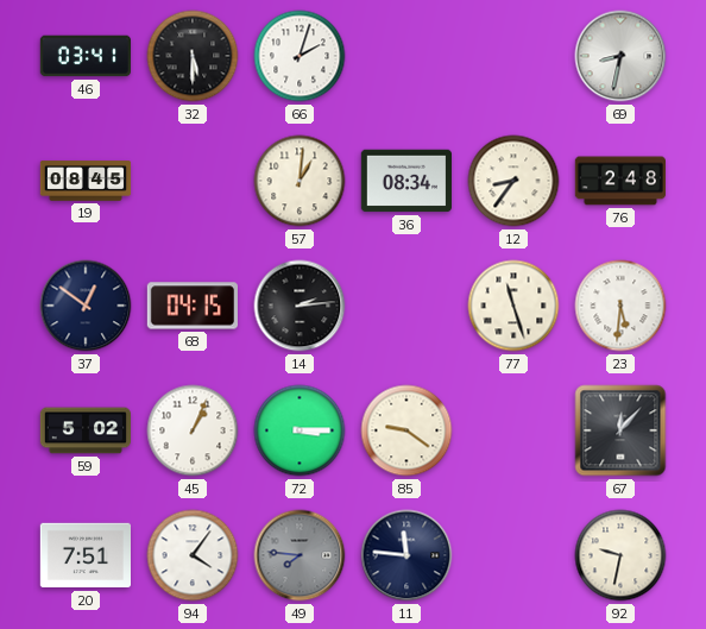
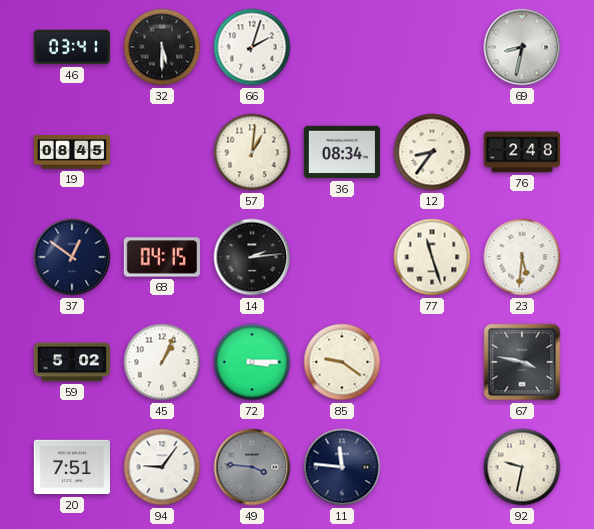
67: 12:07 -> 3:47 (522, 362)
94: 4:06 -> 9:06 (162, 467)
49: 7:46 -> 3:46 (252, 467)
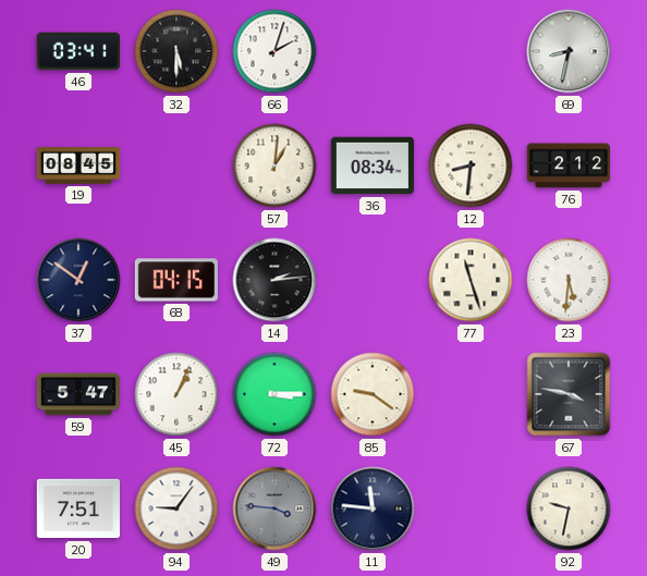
12: 8:36 -> 8:31 (471, 166)
76: 2:48 -> 2:12 (567, 166)
59: 5:02 -> 5:47 (78, 394)
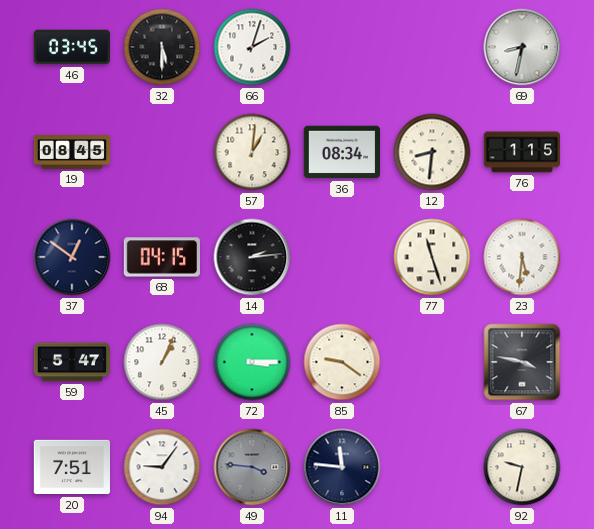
46: 03:41 -> 03:45 (71, 47)
76: 2:12 -> 1:15 (521, 152)
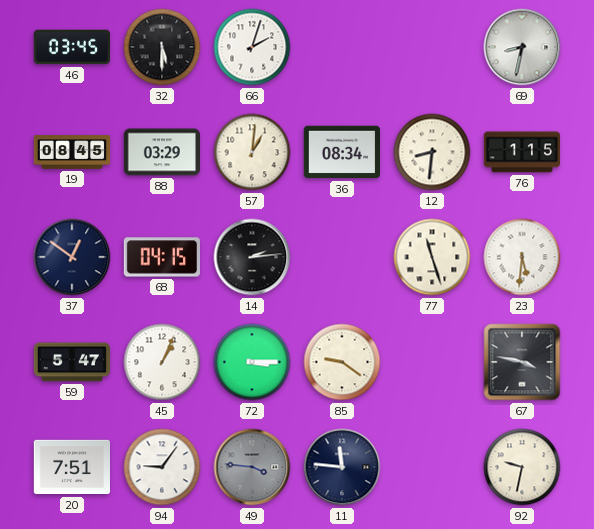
88: none -> 03:29 (161, 152)
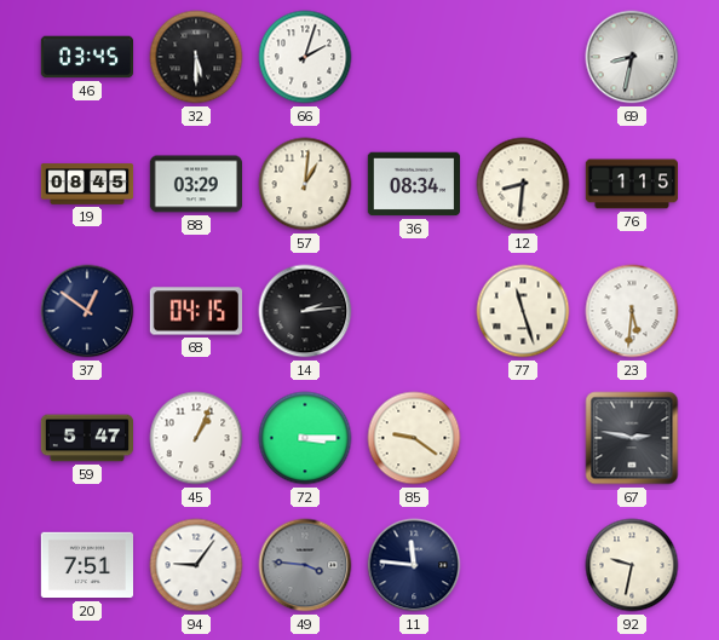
67: 3:47 -> 2:47 (632, 438)
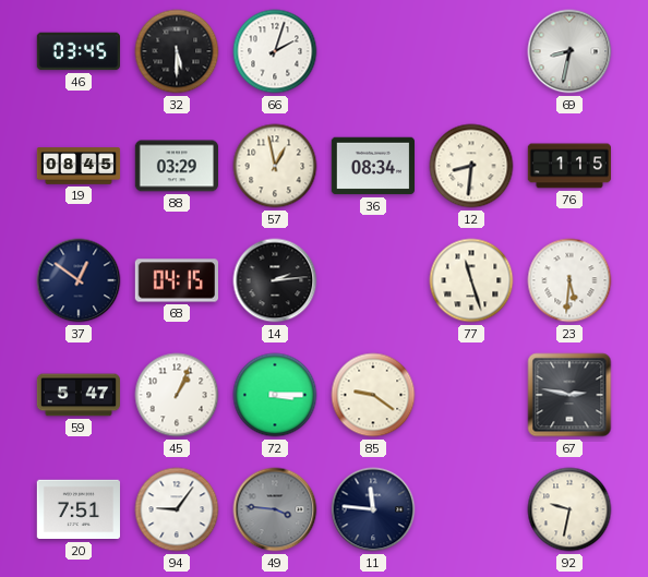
57: 1:01 -> 12:58 (275, 166)
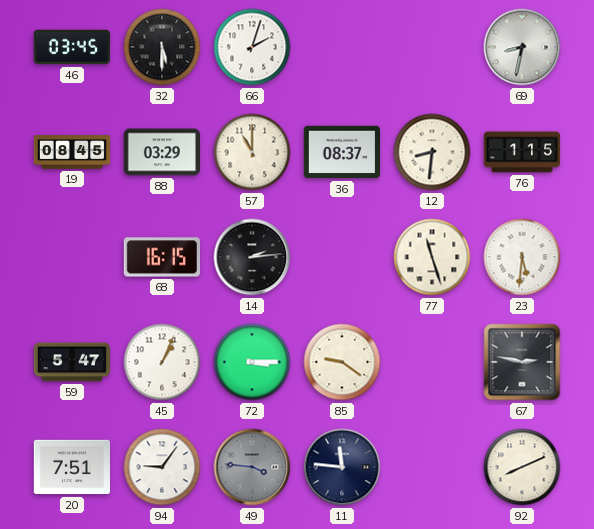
57: 12:58 -> 11:00 (252, 152)
36: 08:34 -> 08:37 (341, 152)
37: 12:51 -> none (79, 280)
68: 04:15 -> 16:15 (161, 257)
92: 9:32 -> 8:11 (522, 467)
